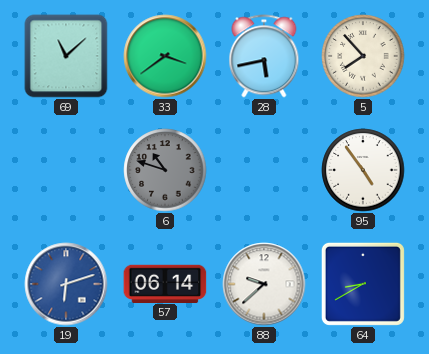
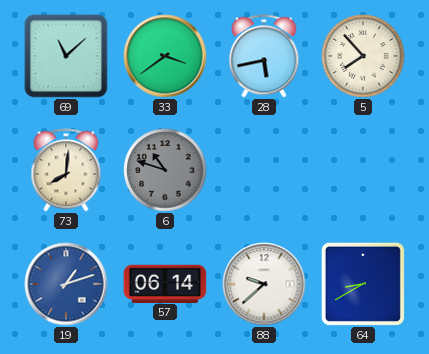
73: none -> 8:01 (66, 170)
95: 4:54 -> none (363, 170)
19: 6:12 -> 1:12 (66, 284)
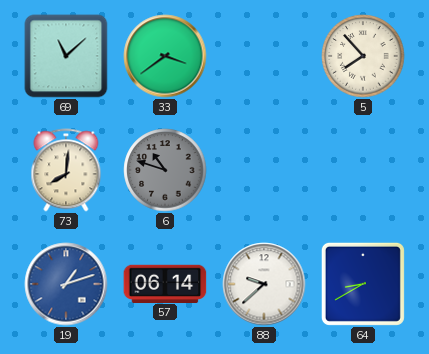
28: 5:43 -> none (264, 56)
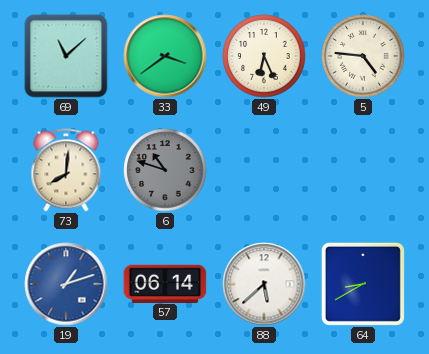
49: none -> 6:26 (264, 56)
5: 7:53 -> 4:46 (363, 56)
88: 9:38 -> 5:38 (264, 284)
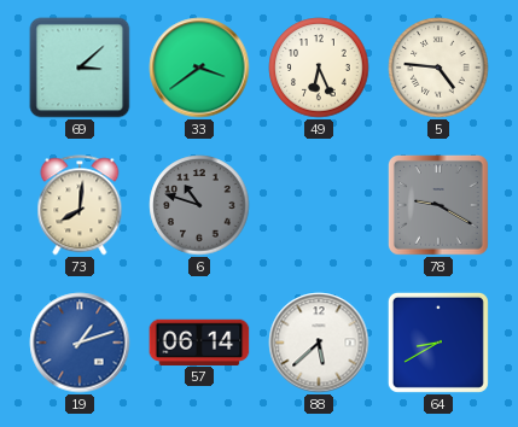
69: 11:08 -> 3:08 (80, 68)
78: none -> 9:20 (440, 206)
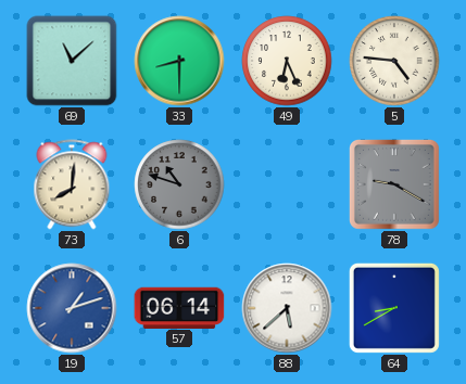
69: 3:08 -> 11:08 (72, 61)
33: 3:39 -> 8:30 (179, 61)
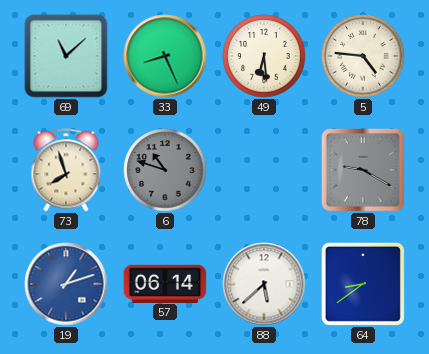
33: 8:30 -> 8:26 (165, 56)
49: 6:26 -> 6:29 (264, 56)
73: 8:01 -> 7:57 (66, 170)
64: 8:40 -> 8:39 (363, 284)
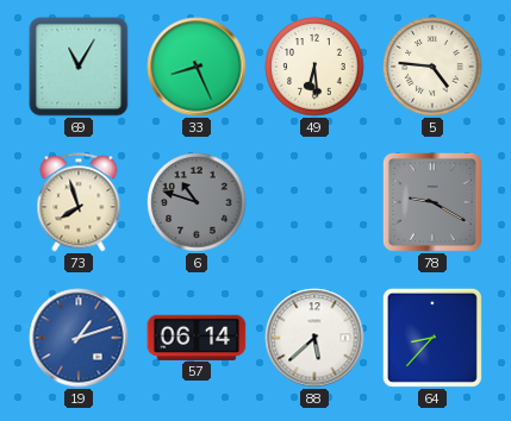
69: 11:08 -> 11:05 (79, 67)
64: 8:39 -> 8:37 (432, 338)
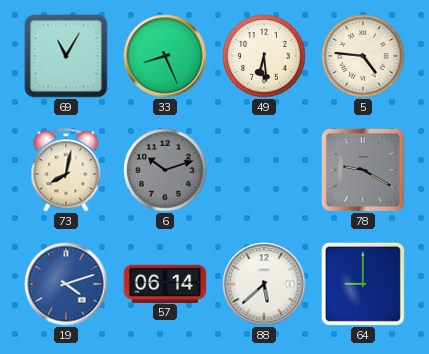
73: 7:57 -> 8:02 (66, 170)
6: 10:48 -> 10:12 (165, 170)
19: 1:12 -> 4:12 (66, 284)
64: 8:37 -> 9:00 (363, 284)
